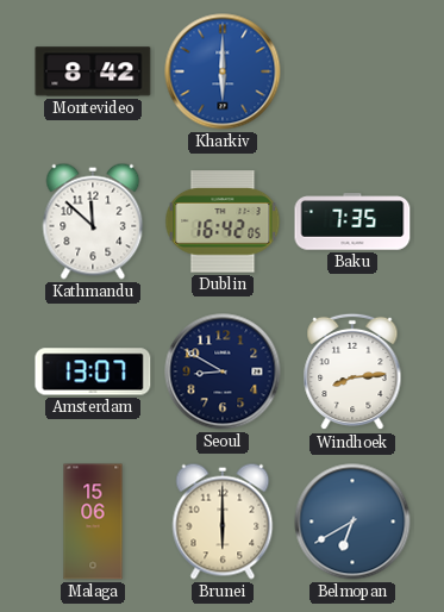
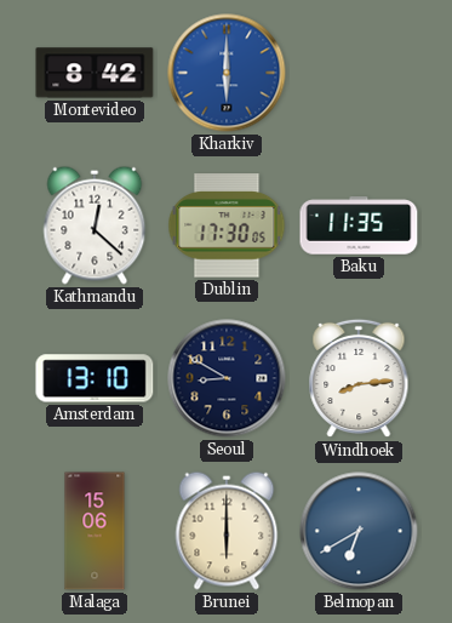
Kathmandu: 11:52 -> 12:22 (95, 225)
Dublin: 16:42 -> 17:30 (227, 225)
Baku: 7:35 -> 11:35 (359, 225)
Amsterdam: 13:07 -> 13:10 (95, 378)
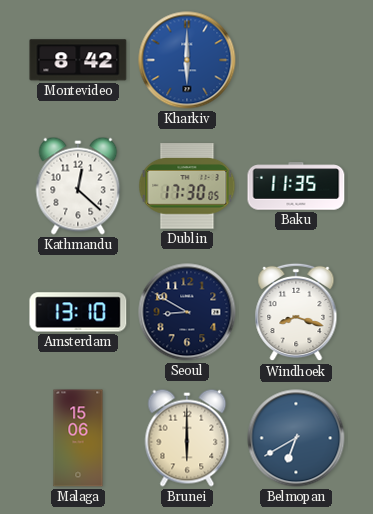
Windhoek: 8:14 -> 8:18 (296, 312)
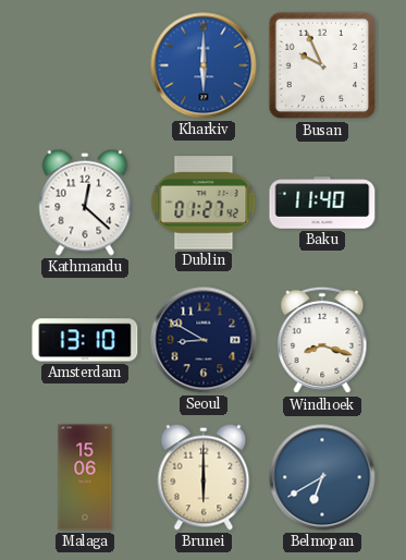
Montevideo: 8:42 -> none (78, 60)
Busan: none -> 9:56 (322, 65)
Dublin: 17:30 -> 01:27 (204, 203)
Baku: 11:35 -> 11:40 (322, 203)
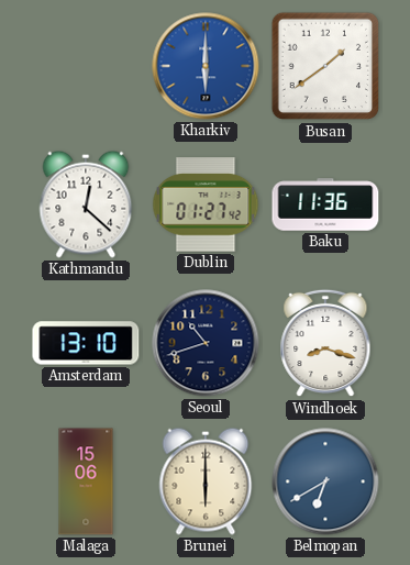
Busan: 9:56 -> 1:39 (325, 66)
Baku: 11:40 -> 11:36 (325, 204)
Seoul: 8:50 -> 10:42 (206, 343)
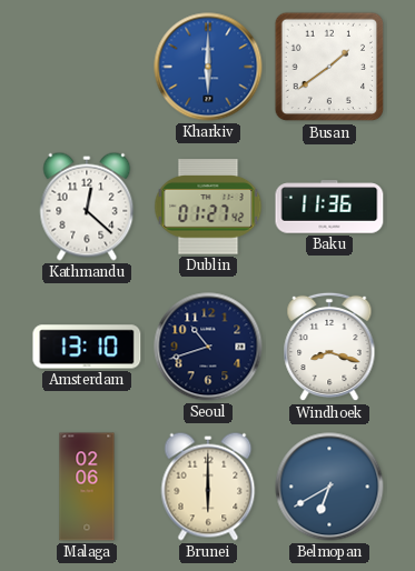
Malaga: 15:06 -> 02:06 (87, 487)
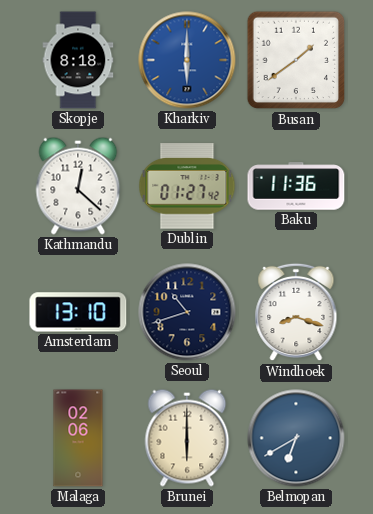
Skopje: none -> 8:18 (78, 60)
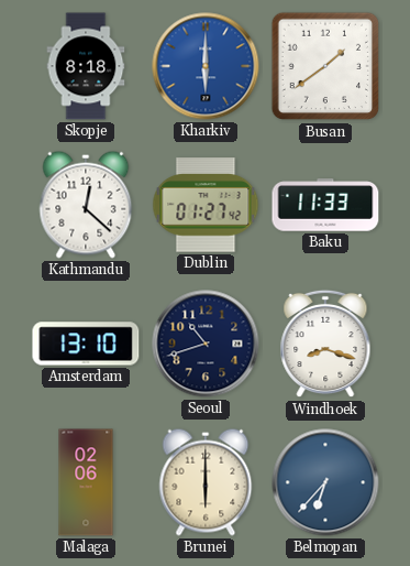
Baku: 11:36 -> 11:33 (325, 205)
Belmopan: 6:40 -> 6:37 (325, 482)
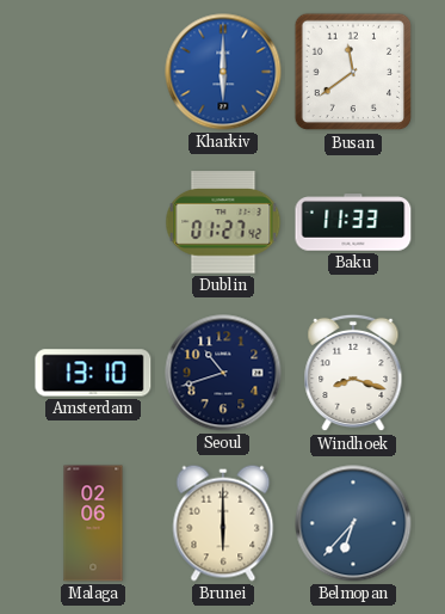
Skopje: 8:18 -> none (86, 66)
Busan: 1:39 -> 11:39 (353, 72)
Kathmandu: 12:22 -> none (86, 205)
